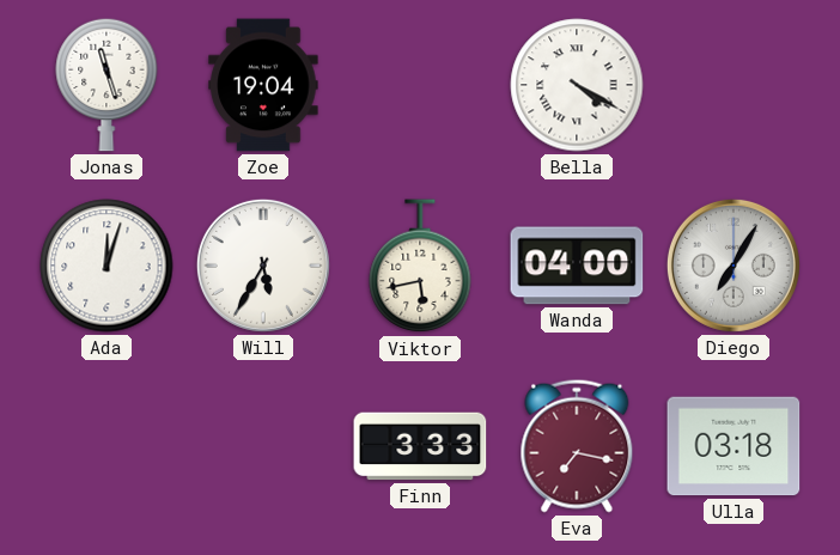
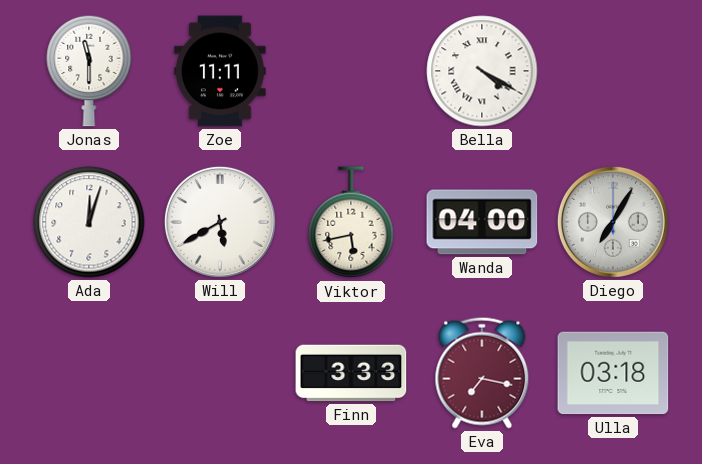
Jonas: 11:27 -> 11:30 (89, 71)
Zoe: 19:04 -> 11:11 (220, 71)
Will: 5:35 -> 5:40 (220, 222)
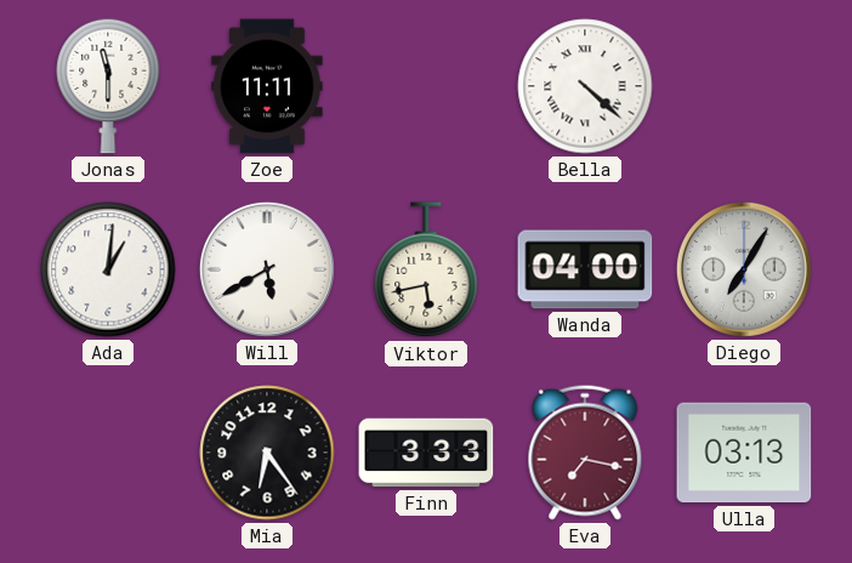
Bella: 4:20 -> 4:22 (585, 86)
Ada: 12:03 -> 1:01 (108, 269)
Mia: none -> 6:24 (267, 453)
Ulla: 03:18 -> 03:13 (744, 453)
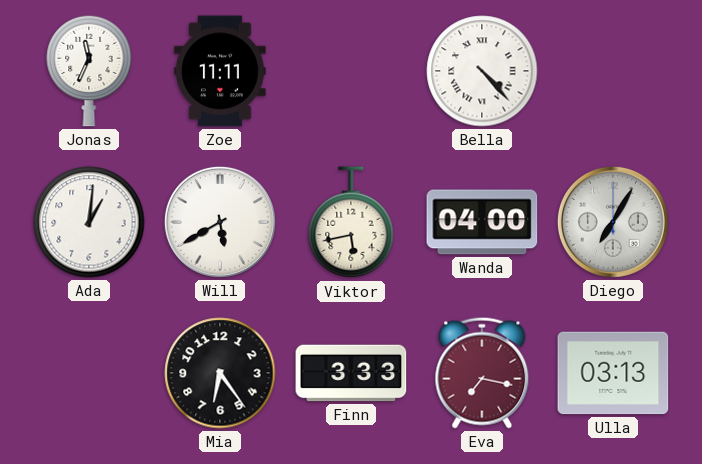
Jonas: 11:30 -> 11:34 (89, 71)
Bella: 4:22 -> 4:23 (482, 71)
